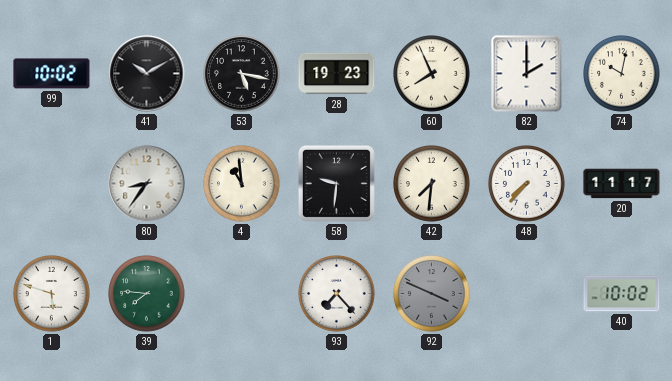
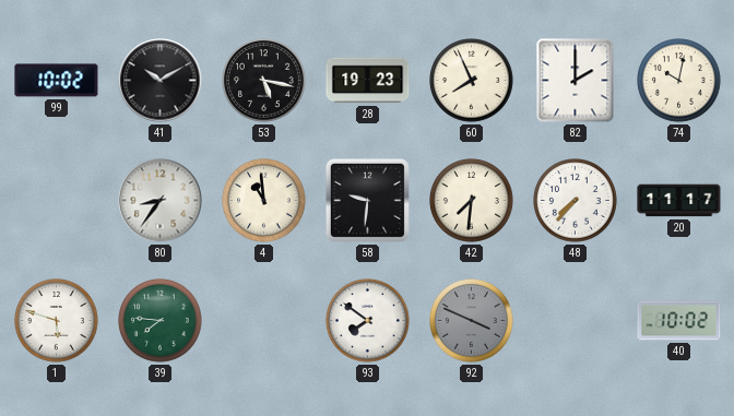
93: 7:23 -> 7:51 (368, 321)
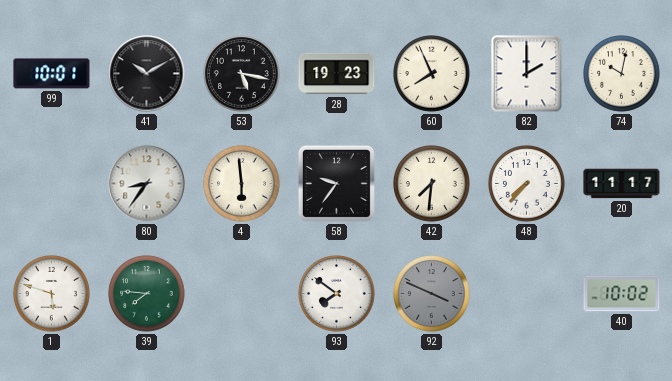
99: 10:02 -> 10:01 (52, 74)
4: 10:59 -> 5:59 (242, 184)
58: 9:31 -> 9:36 (336, 183)
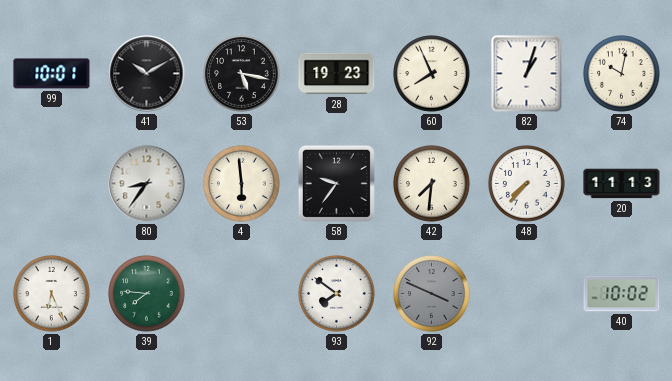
82: 2:00 -> 1:03 (527, 74)
20: 11:17 -> 11:13 (622, 184)
1: 5:48 -> 6:26 (52, 294)
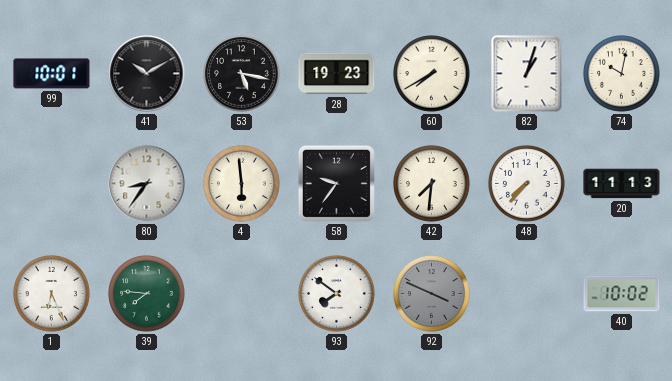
60: 7:56 -> 7:40 (432, 74)
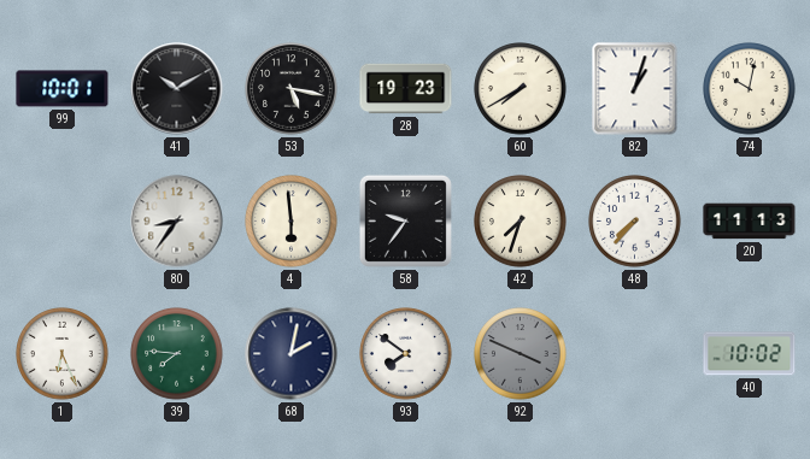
42: 7:31 -> 7:33 (521, 222)
68: none -> 2:02 (292, 354)
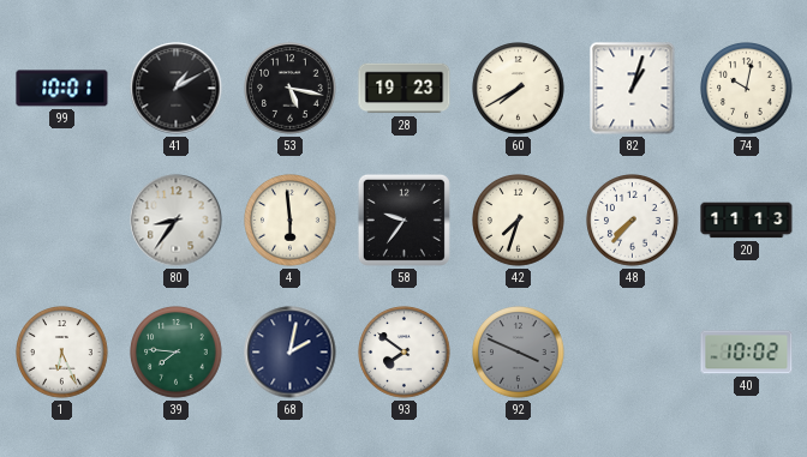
41: 10:10 -> 1:10 (177, 89)
